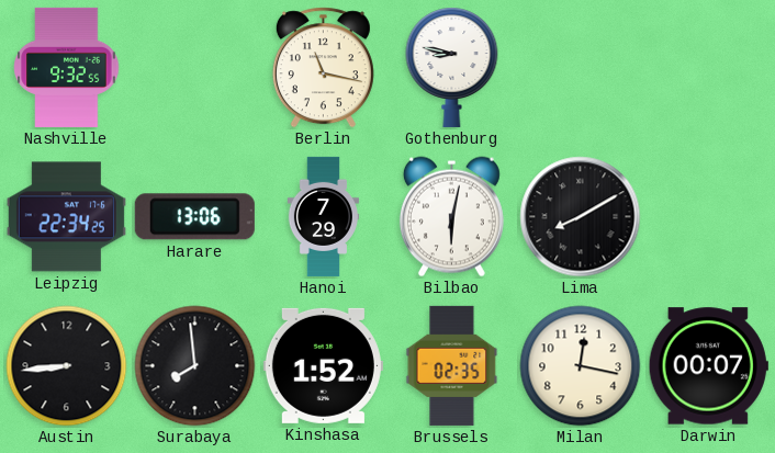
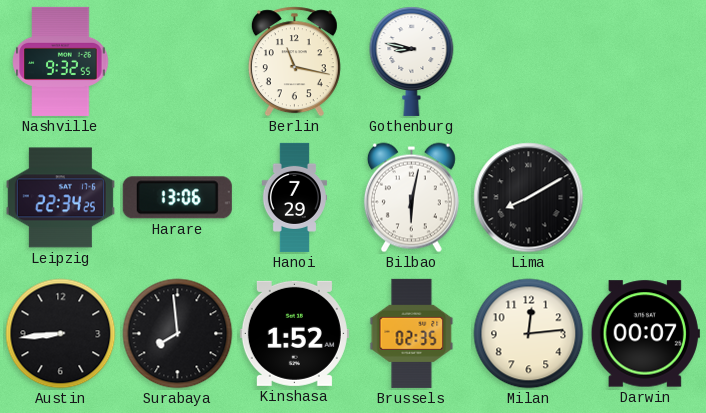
Milan: 12:17 -> 12:14 (529, 334)
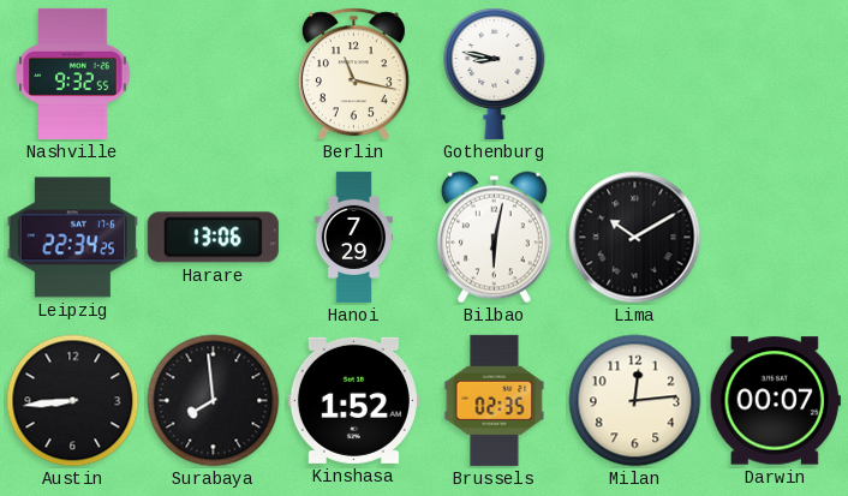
Lima: 8:10 -> 10:10 (635, 238)
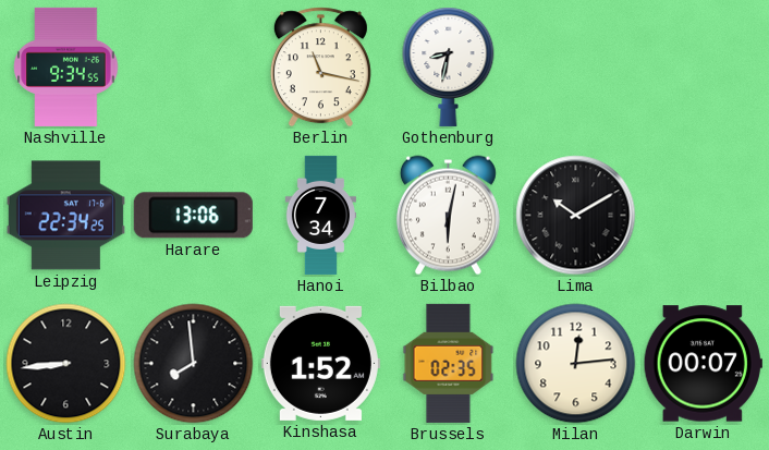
Nashville: 9:32 -> 9:34 (66, 66)
Gothenburg: 8:47 -> 8:32 (449, 66)
Hanoi: 7:29 -> 7:34 (320, 215)
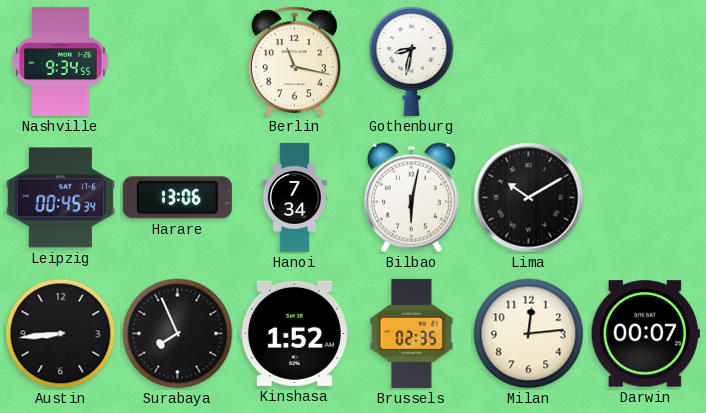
Leipzig: 22:34 -> 00:45 (60, 198)
Surabaya: 7:59 -> 7:56 (178, 334)
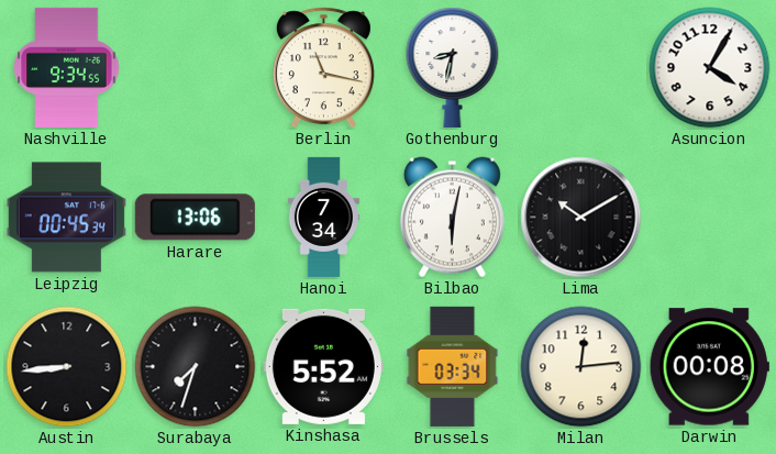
Asuncion: none -> 4:05 (710, 68)
Surabaya: 7:56 -> 7:33 (196, 367)
Kinshasa: 1:52 -> 5:52 (323, 366)
Brussels: 02:35 -> 03:34 (453, 366)
Darwin: 00:07 -> 00:08 (709, 367)
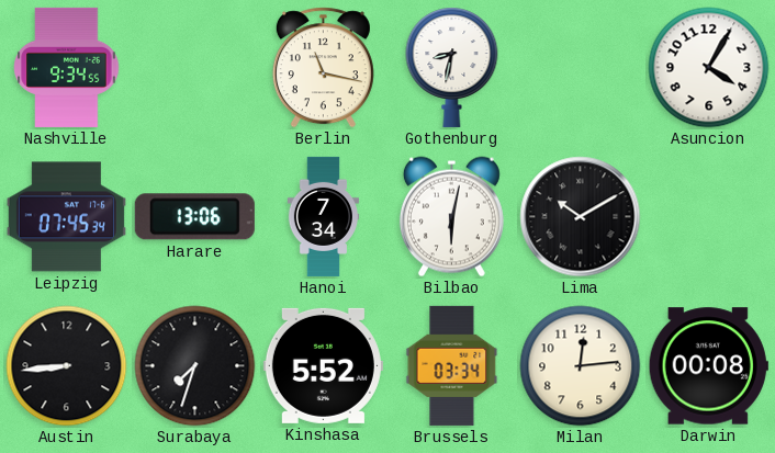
Leipzig: 00:45 -> 07:45 (66, 217)
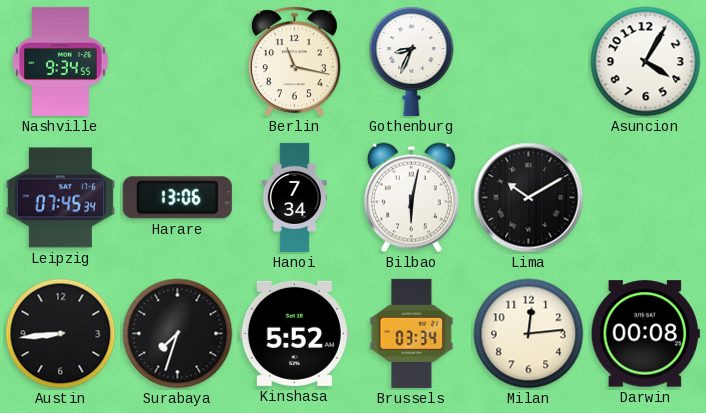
Gothenburg: 8:32 -> 8:34 (412, 61)
